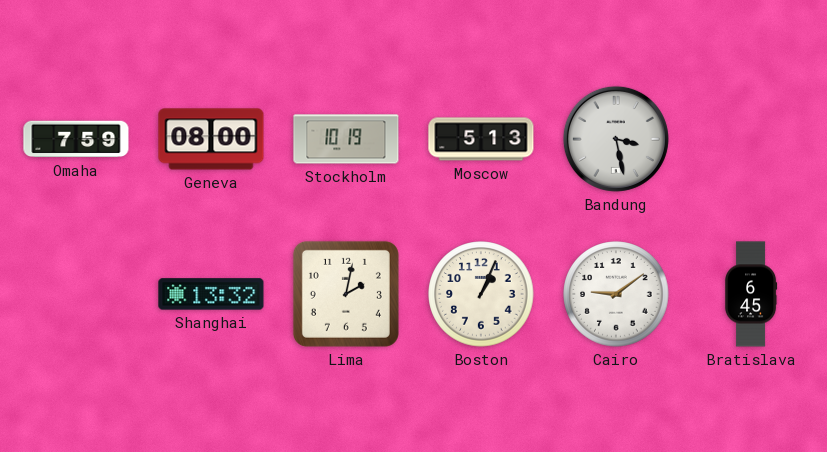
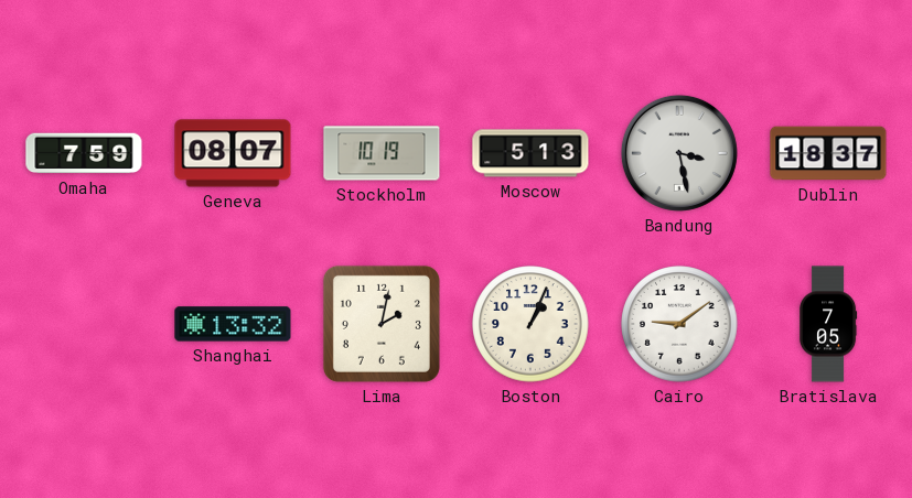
Geneva: 08:00 -> 08:07 (233, 153)
Dublin: none -> 18:37 (828, 153)
Bratislava: 6:45 -> 7:05 (828, 324)
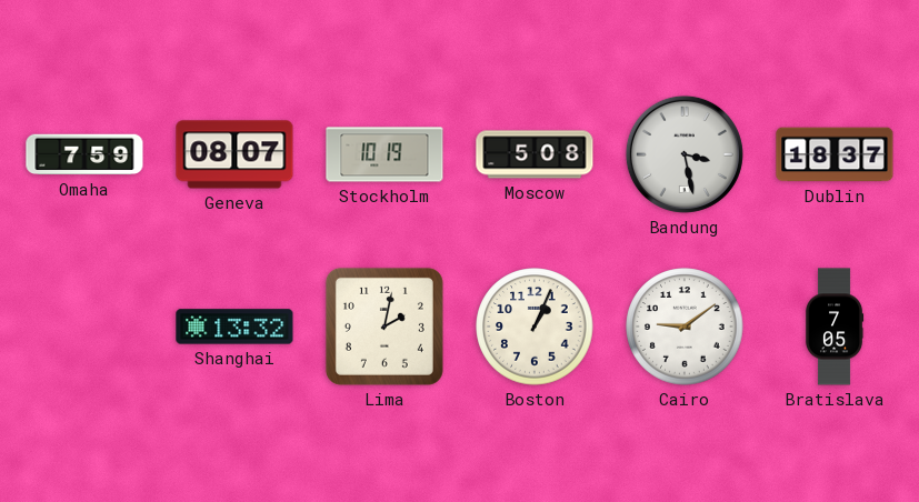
Moscow: 5:13 -> 5:08 (535, 154)
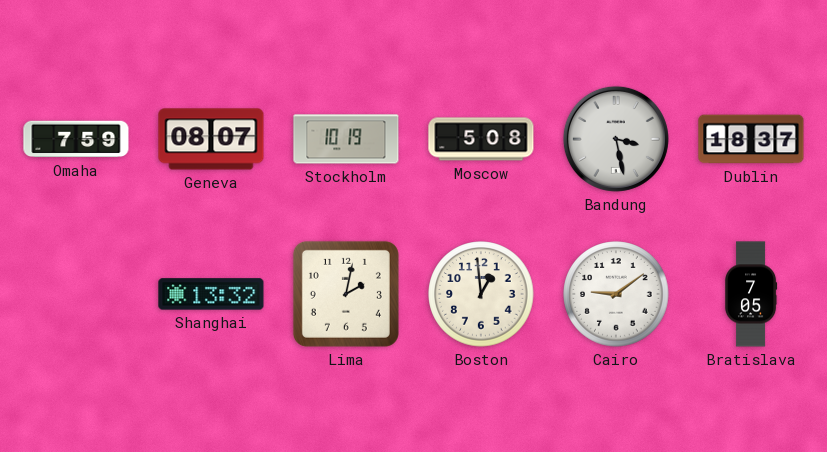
Boston: 1:04 -> 12:59 (481, 294)
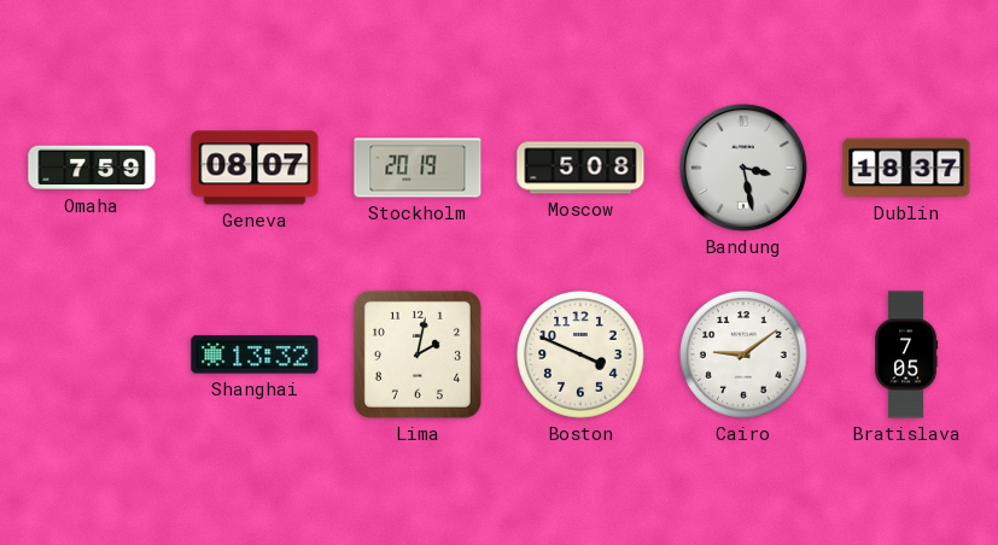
Stockholm: 10:19 -> 20:19 (418, 168)
Boston: 12:59 -> 3:49 (580, 354)
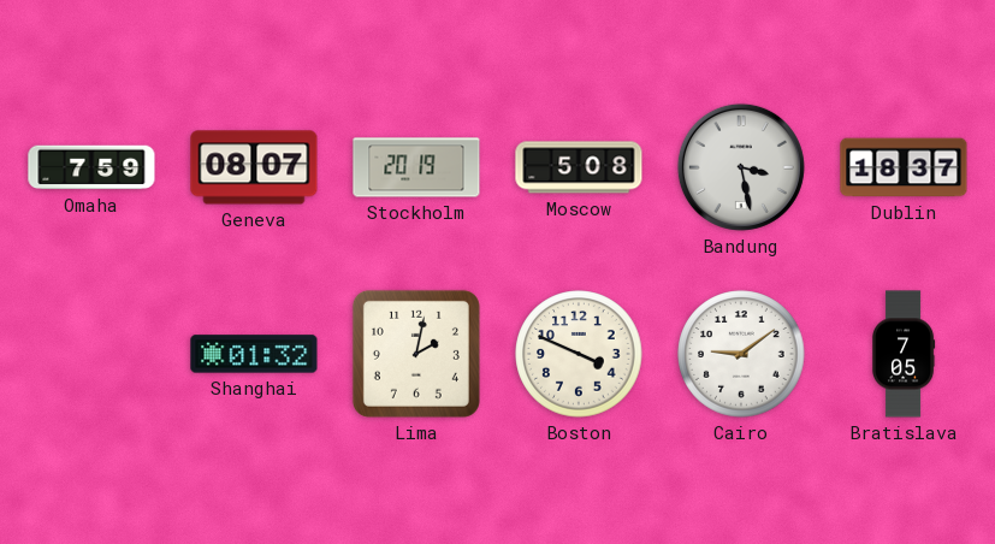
Shanghai: 13:32 -> 01:32 (254, 354)
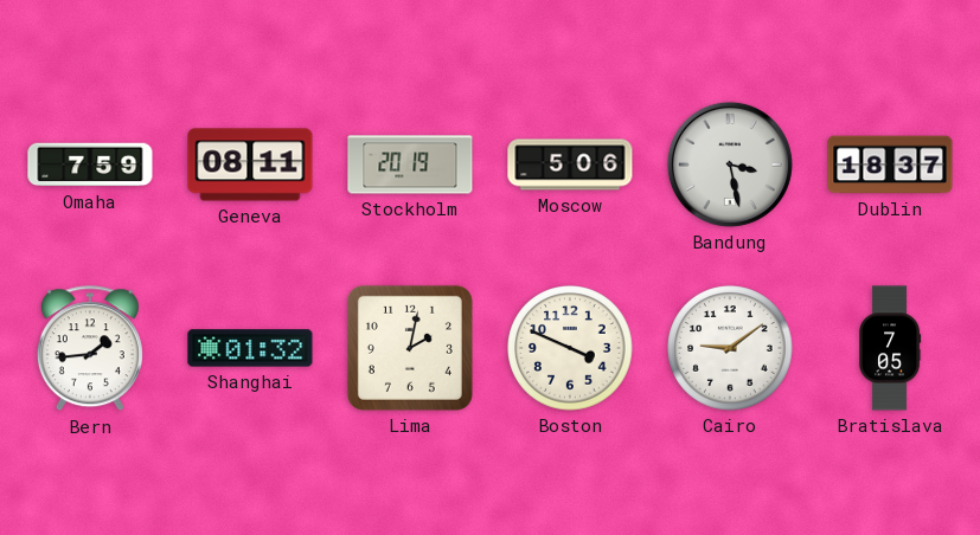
Geneva: 08:07 -> 08:11 (250, 165)
Moscow: 5:08 -> 5:06 (570, 165)
Bern: none -> 1:44 (90, 349)
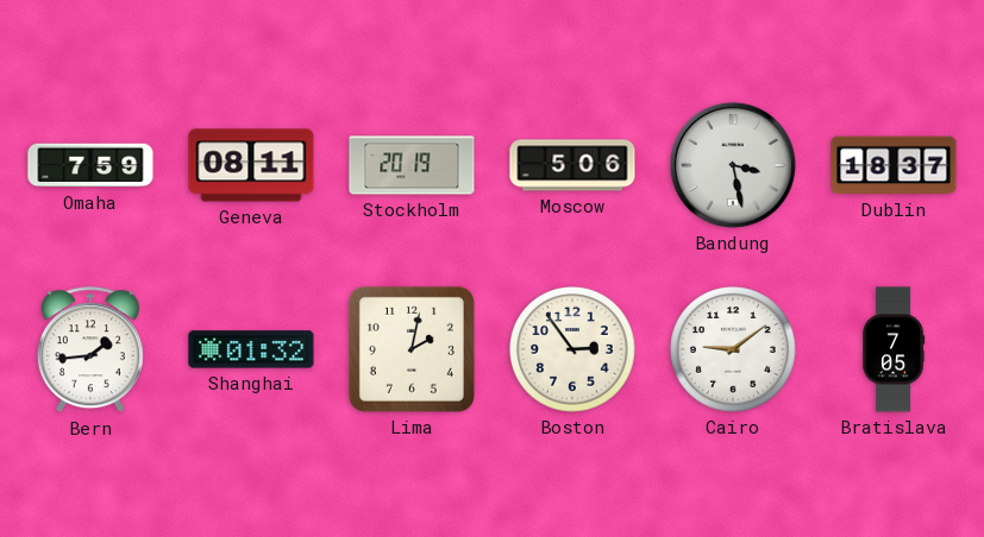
Boston: 3:49 -> 2:54 (572, 349)
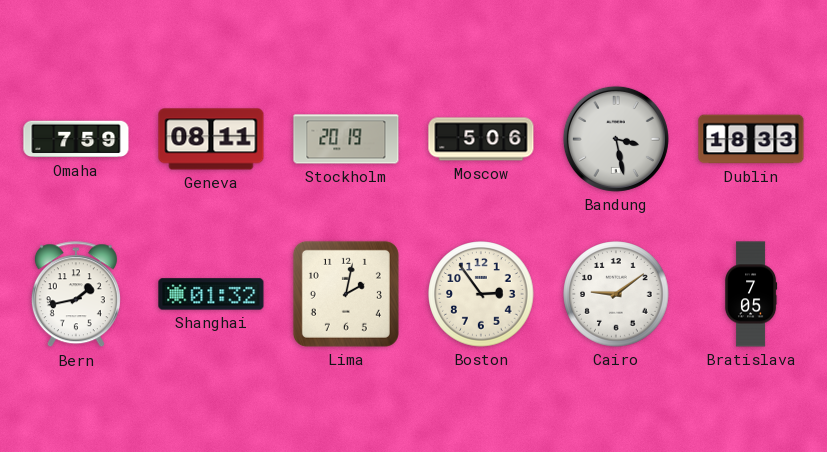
Dublin: 18:37 -> 18:33 (751, 139)
Bern: 1:44 -> 1:43 (76, 295)
